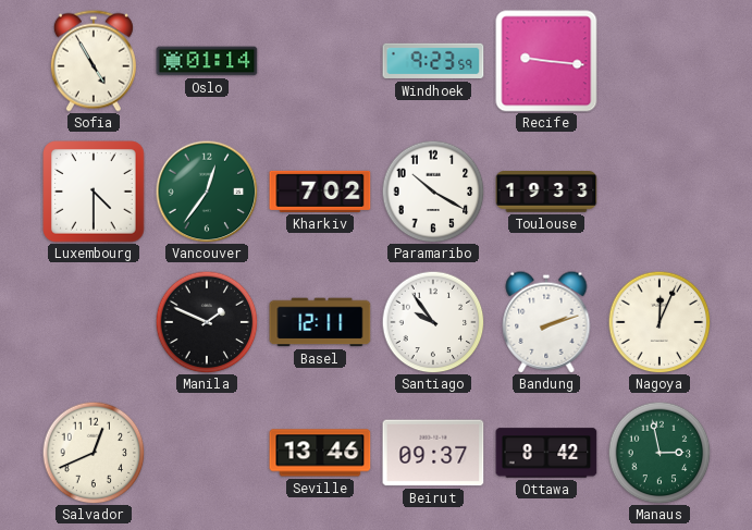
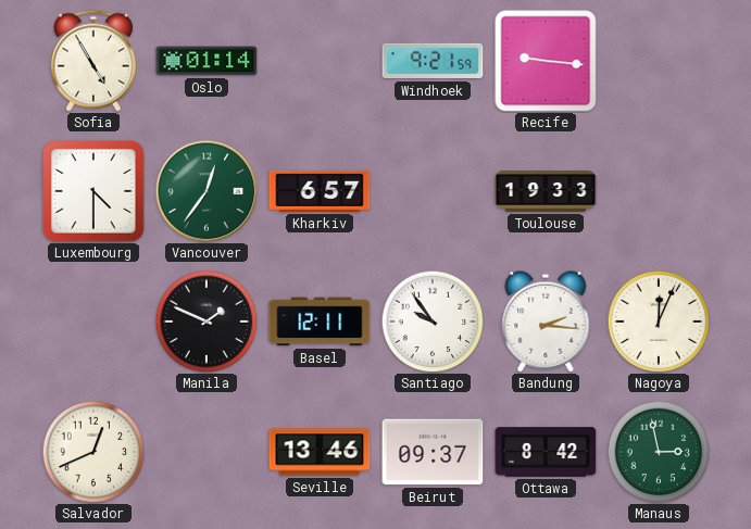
Windhoek: 9:23 -> 9:21 (433, 61)
Kharkiv: 7:02 -> 6:57 (320, 191)
Paramaribo: 10:20 -> none (433, 192)
Bandung: 2:12 -> 2:16 (546, 322)
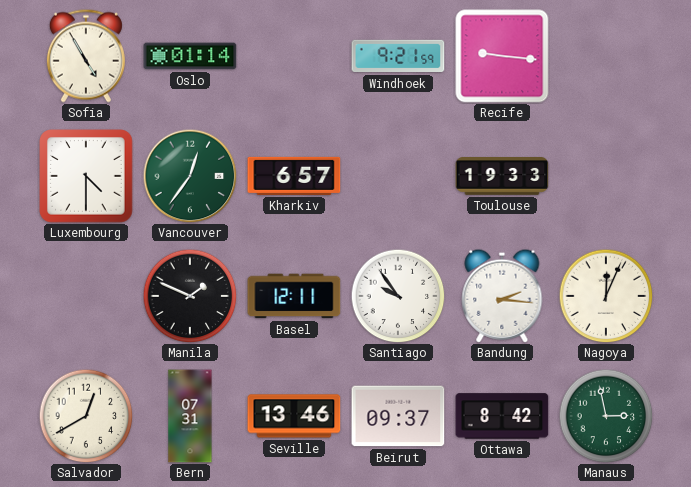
Salvador: 12:41 -> 12:40 (86, 416)
Bern: none -> 07:31 (190, 416)
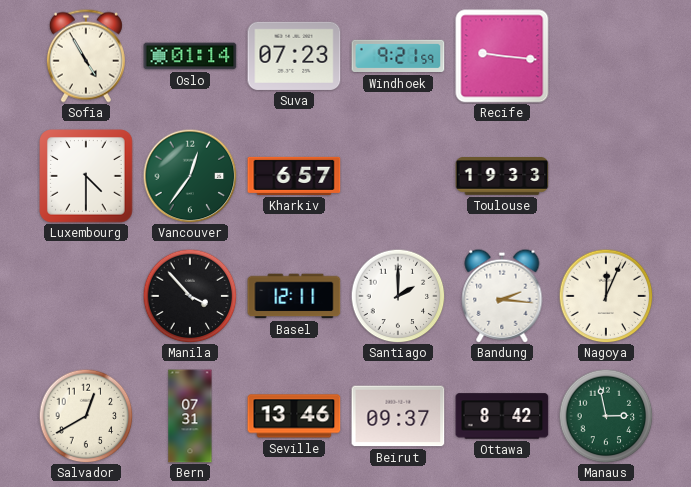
Suva: none -> 07:23 (294, 56)
Manila: 1:49 -> 3:53 (190, 296)
Santiago: 9:54 -> 2:00 (398, 296)
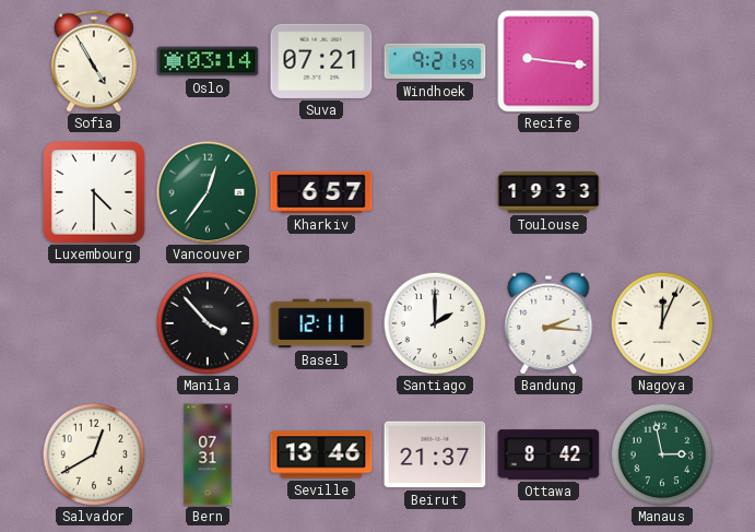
Oslo: 01:14 -> 03:14 (208, 61)
Suva: 07:23 -> 07:21 (321, 61)
Beirut: 09:37 -> 21:37 (435, 454)
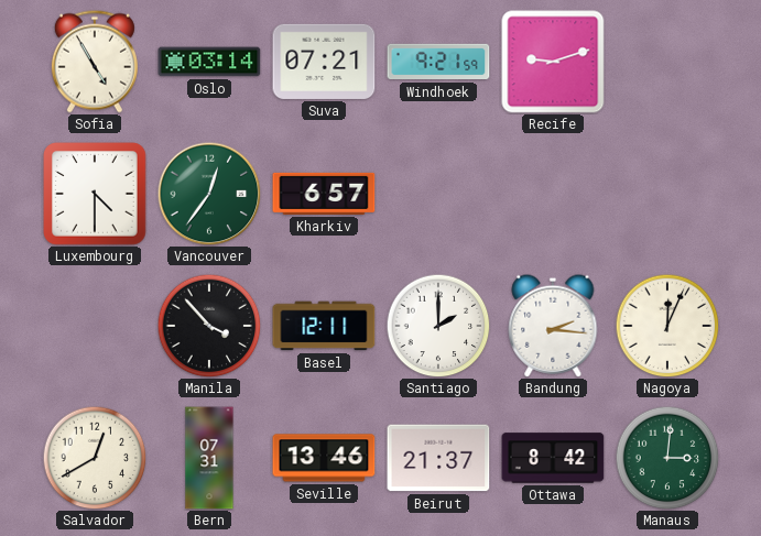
Recife: 9:16 -> 9:12 (553, 62)
Toulouse: 19:33 -> none (548, 193)
Manaus: 2:58 -> 3:01 (667, 458)
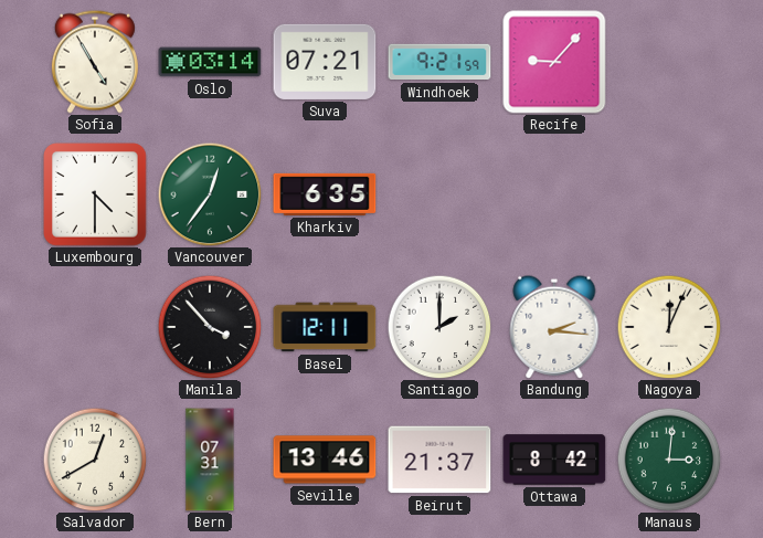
Recife: 9:12 -> 9:07 (554, 62)
Kharkiv: 6:57 -> 6:35 (325, 194)
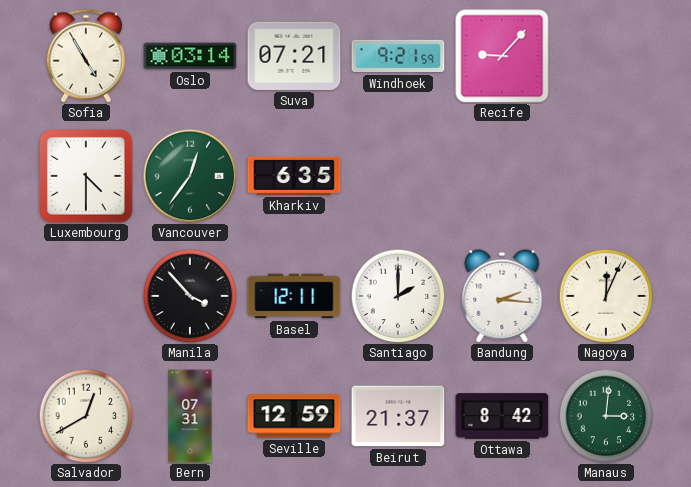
Seville: 13:46 -> 12:59 (294, 416)
